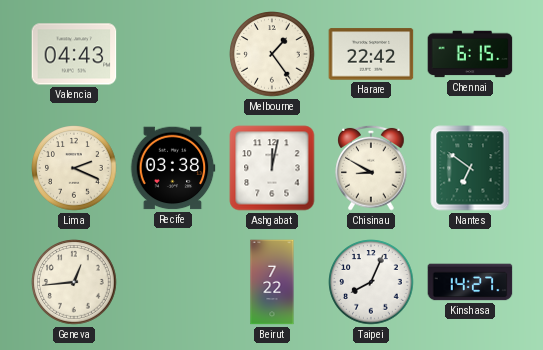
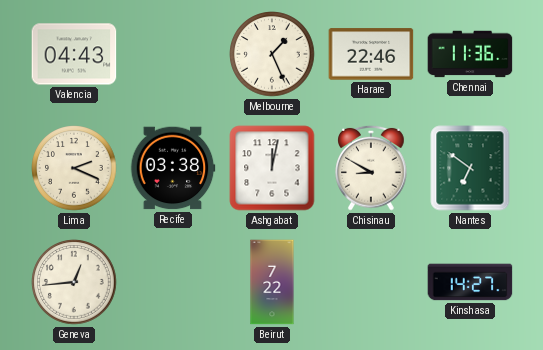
Melbourne: 1:24 -> 1:26 (272, 54)
Harare: 22:42 -> 22:46 (371, 54)
Chennai: 6:15 -> 11:36 (470, 54)
Taipei: 8:04 -> none (371, 282)
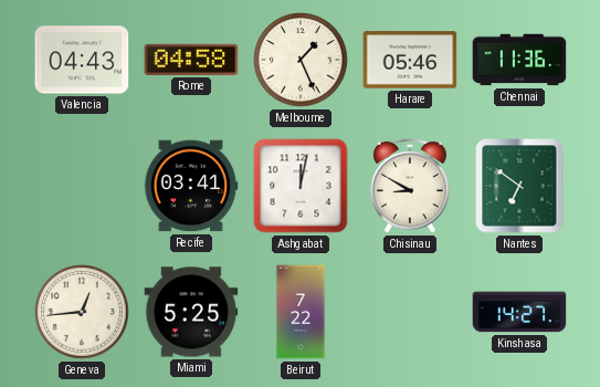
Rome: none -> 04:58 (191, 60)
Harare: 22:46 -> 05:46 (410, 60)
Lima: 2:19 -> none (74, 168)
Recife: 03:38 -> 03:41 (191, 186)
Miami: none -> 5:25 (191, 312)
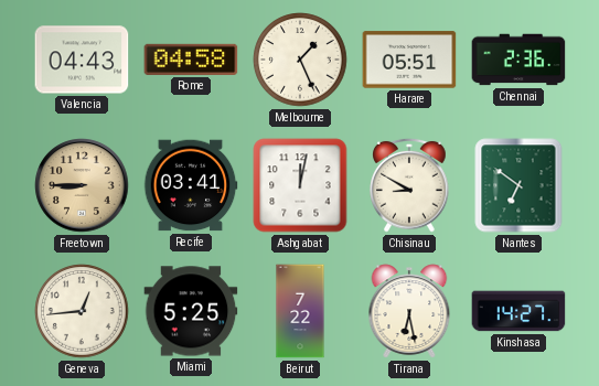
Harare: 05:46 -> 05:51 (409, 60)
Chennai: 11:36 -> 2:36 (518, 60)
Freetown: none -> 8:45 (82, 185)
Tirana: none -> 6:28 (409, 311)
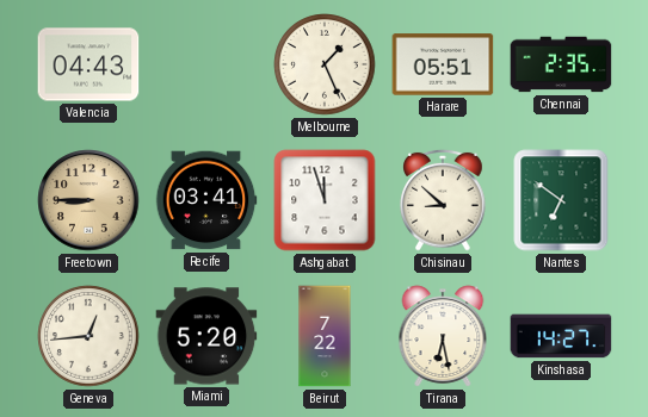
Rome: 04:58 -> none (191, 60)
Chennai: 2:36 -> 2:35 (561, 64)
Ashgabat: 12:02 -> 11:57 (325, 200)
Chisinau: 8:50 -> 8:52 (443, 200)
Miami: 5:25 -> 5:20 (206, 336)
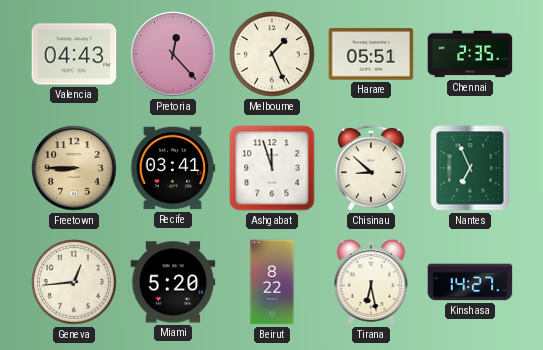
Pretoria: none -> 12:23 (173, 54)
Nantes: 6:51 -> 6:56 (470, 168)
Beirut: 7:22 -> 8:22 (272, 282)
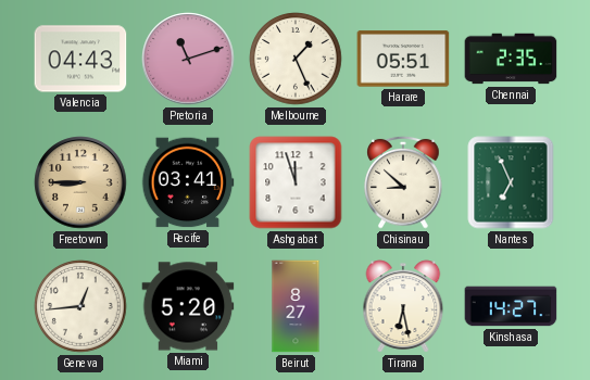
Pretoria: 12:23 -> 11:12 (188, 59)
Beirut: 8:22 -> 8:27 (296, 306)
